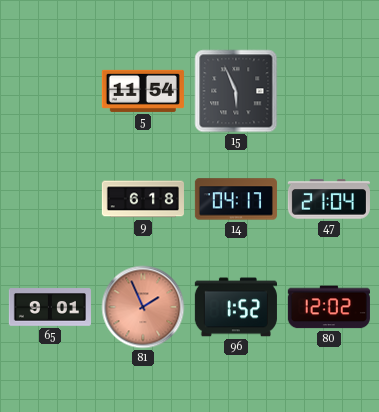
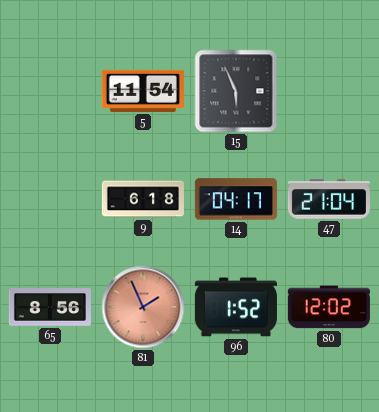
65: 9:01 -> 8:56 (50, 307)
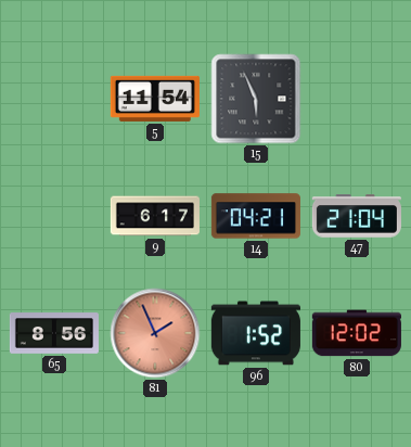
9: 6:18 -> 6:17 (155, 216)
14: 04:17 -> 04:21 (256, 216)
